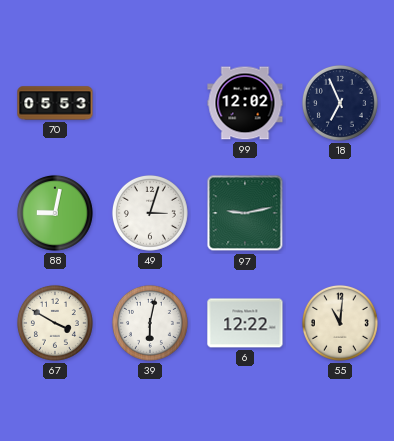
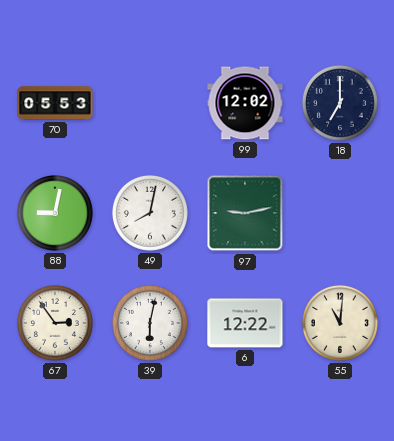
18: 6:56 -> 7:00 (340, 103)
49: 3:03 -> 8:02 (150, 213)
67: 3:50 -> 2:54 (55, 323)
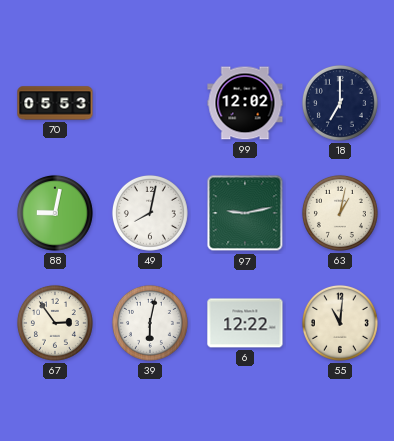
63: none -> 1:02 (340, 213)
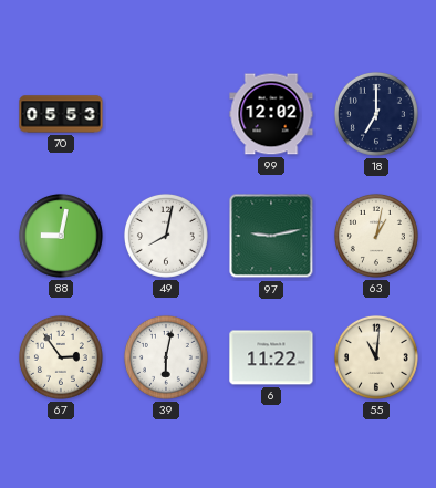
6: 12:22 -> 11:22 (271, 357)
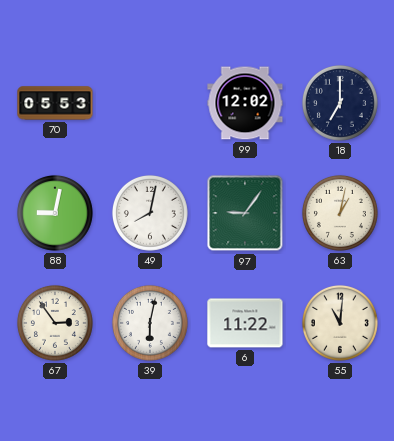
97: 9:13 -> 9:06 (245, 213)
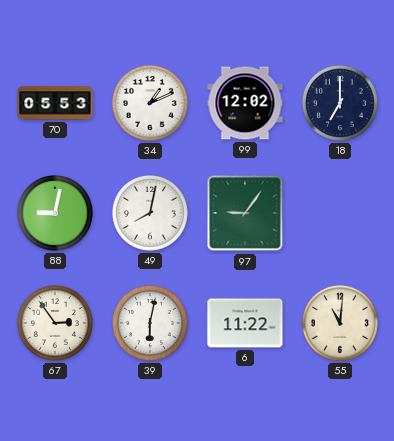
34: none -> 1:11 (150, 103)
63: 1:02 -> none (340, 213)
